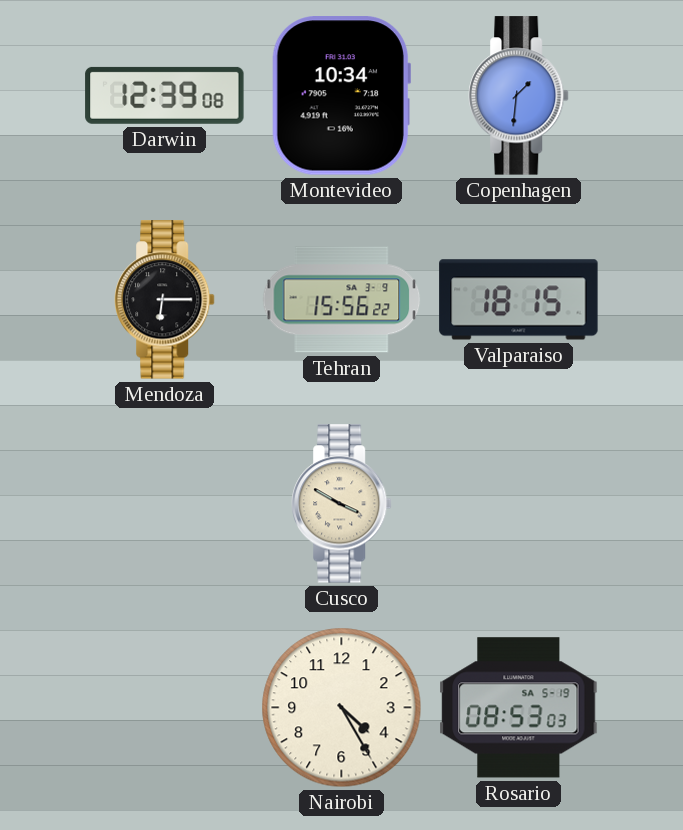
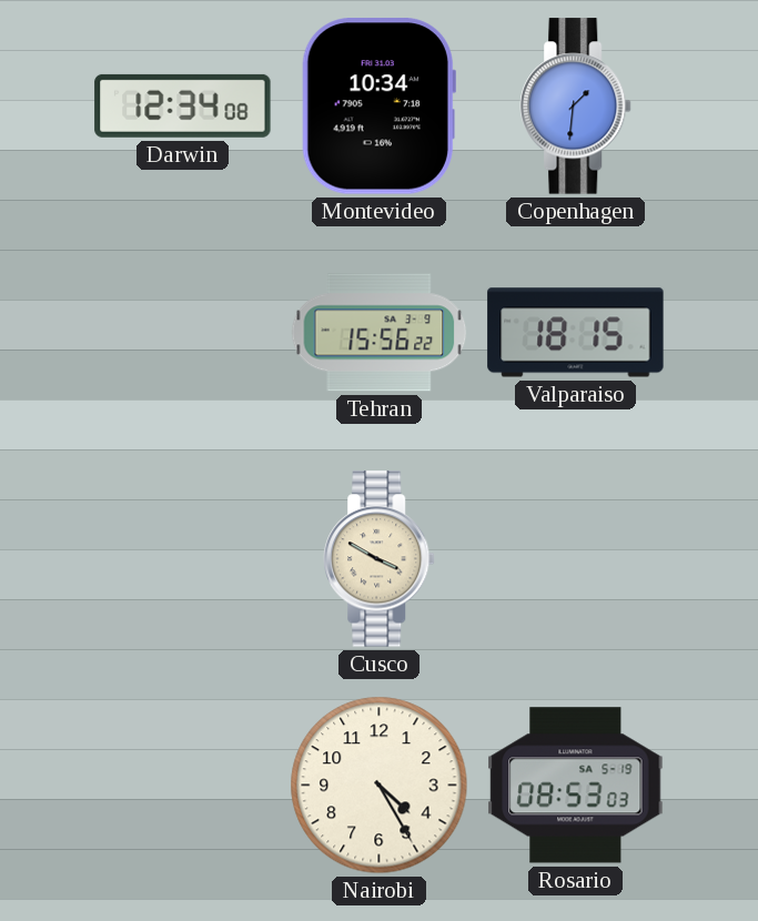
Darwin: 12:39 -> 12:34 (183, 105)
Mendoza: 6:15 -> none (165, 300)
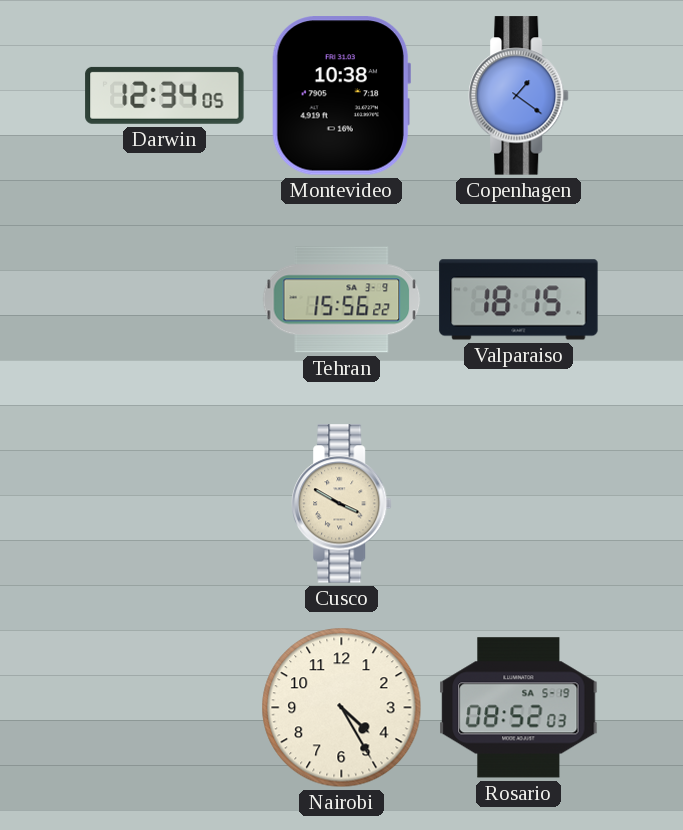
Darwin: 12:34:08 -> 12:34:05 (165, 95)
Montevideo: 10:34 -> 10:38 (341, 96)
Copenhagen: 1:31 -> 1:21 (519, 96)
Rosario: 08:53 -> 08:52 (519, 708)
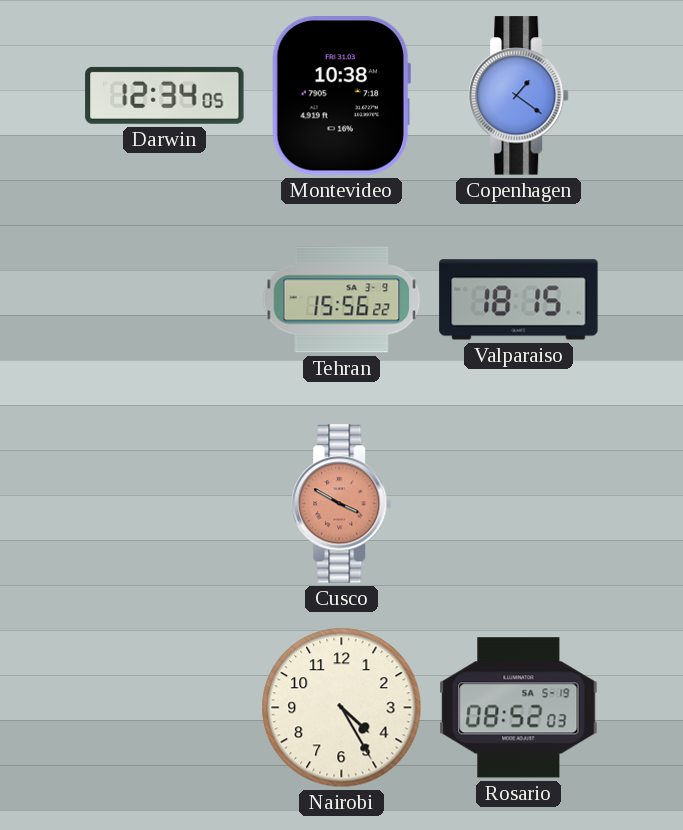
Cusco dial: cream -> salmon (342, 504)
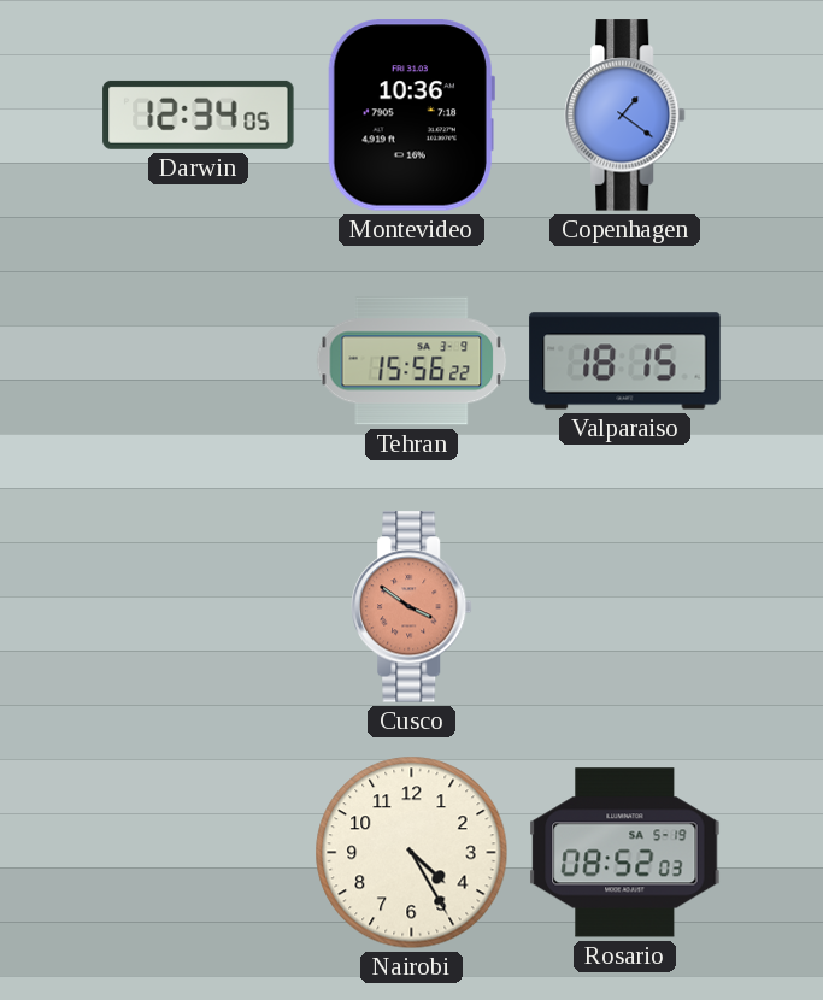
Montevideo: 10:38 -> 10:36 (411, 116)
Cusco: 3:50 -> 3:51 (412, 607)
